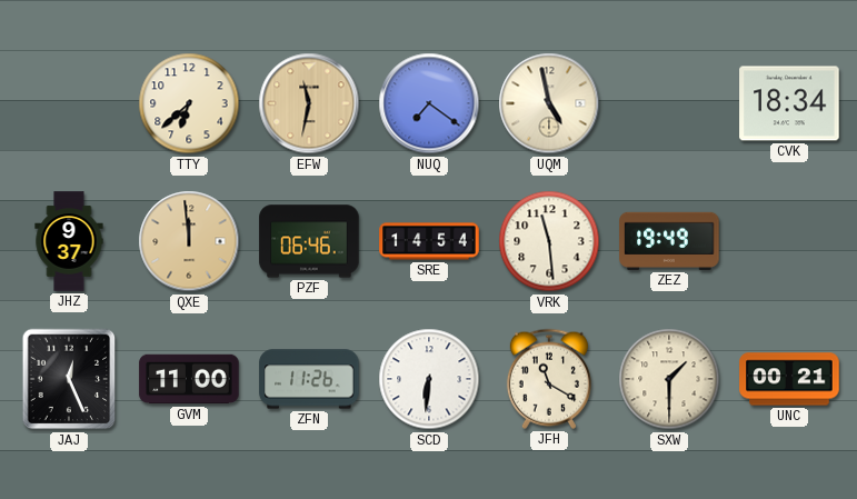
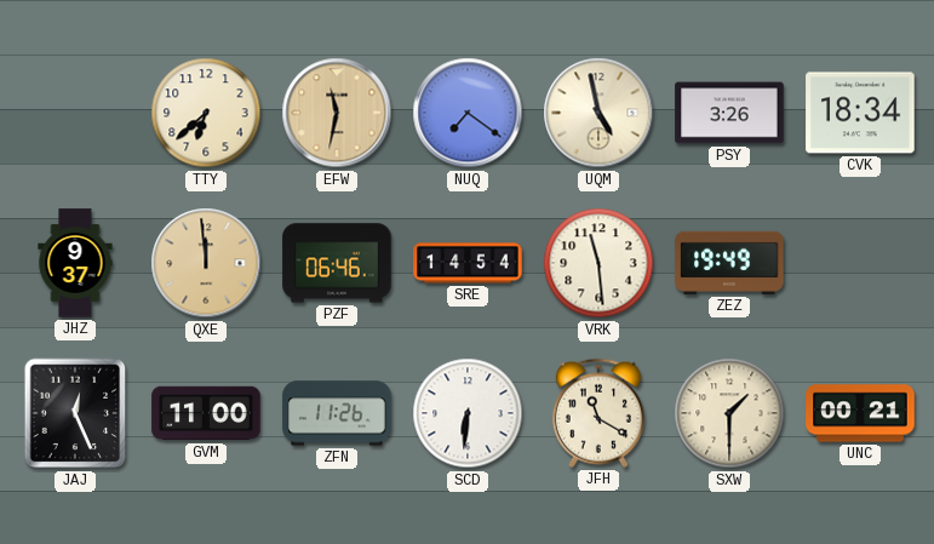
PSY: none -> 3:26 (729, 113)
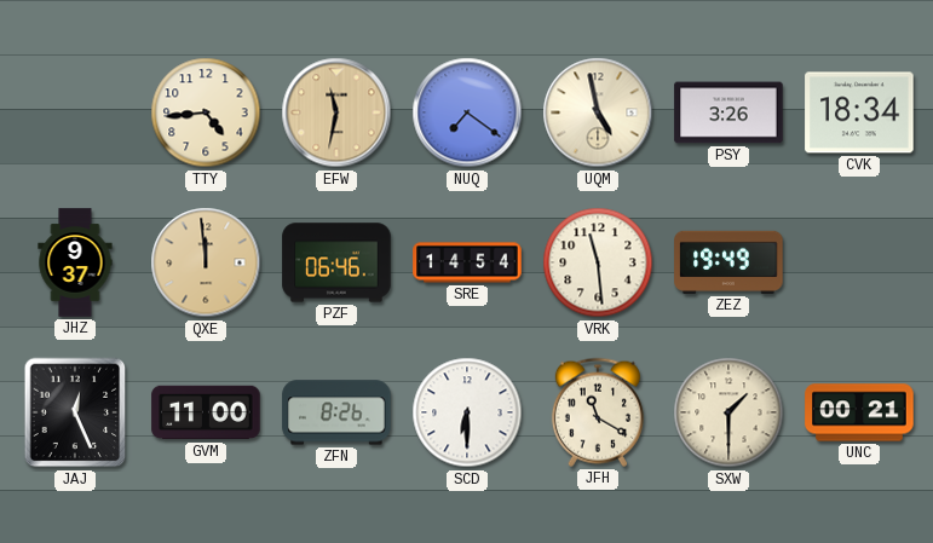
TTY: 6:38 -> 4:44 (206, 112)
ZFN: 11:26 -> 8:26 (336, 412)
SCD: 6:31 -> 6:30 (467, 412)
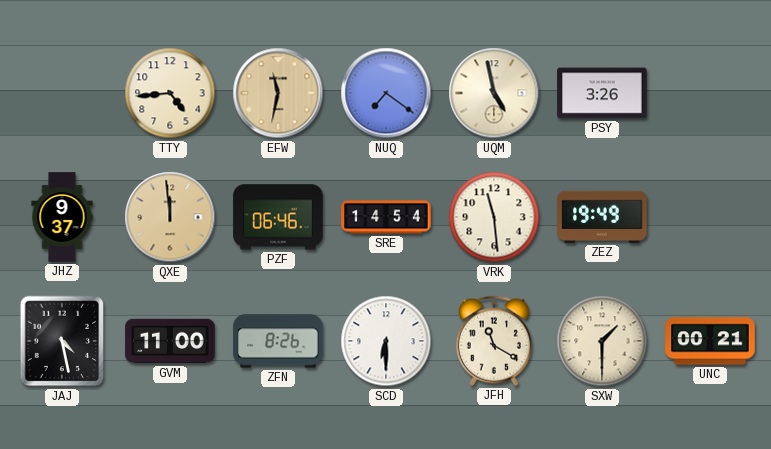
CVK: 18:34 -> none (859, 112)
JAJ: 12:26 -> 4:28 (62, 341)
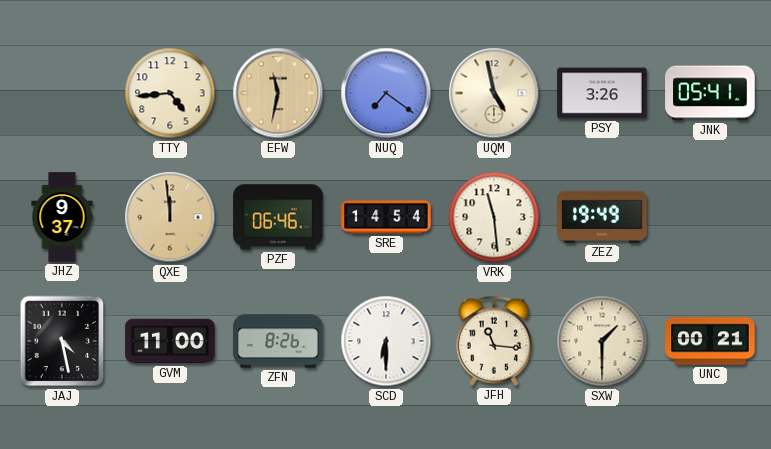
JNK: none -> 05:41 (710, 93)
JFH: 11:20 -> 11:16 (494, 341)
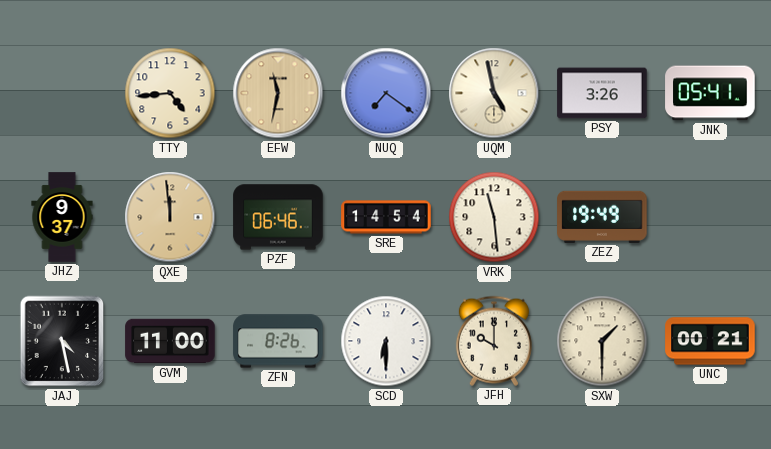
JFH: 11:16 -> 10:00 (494, 341)
